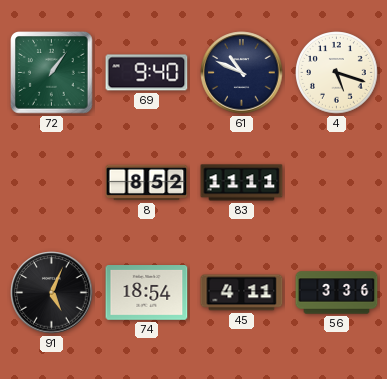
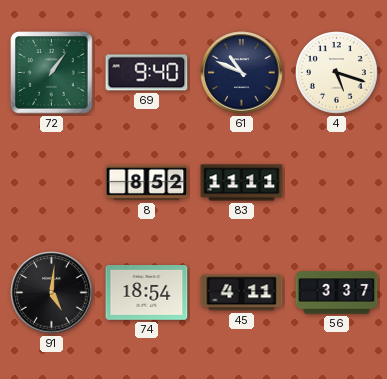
91: 5:04 -> 5:01 (52, 293)
56: 3:36 -> 3:37 (337, 293)
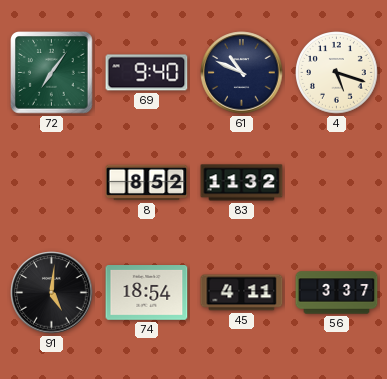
72: 1:06 -> 7:06 (52, 73)
83: 11:11 -> 11:32 (242, 183)
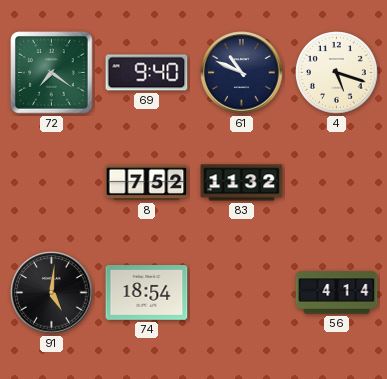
72: 7:06 -> 7:21 (52, 73)
8: 8:52 -> 7:52 (147, 183)
45: 4:11 -> none (242, 293)
56: 3:37 -> 4:14 (337, 293)
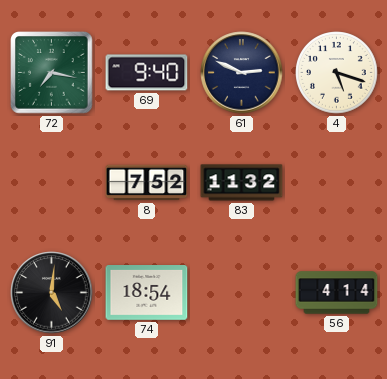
72: 7:21 -> 7:17 (52, 73)
61: 10:49 -> 2:49 (242, 73)
